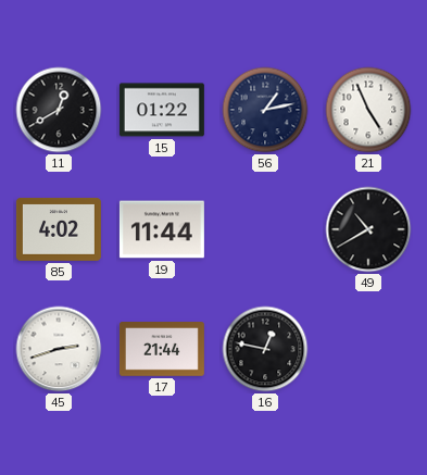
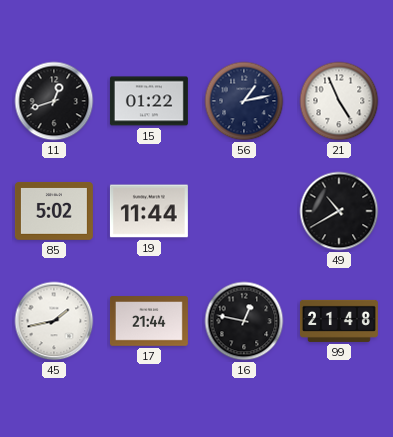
11: 12:40 -> 12:42 (54, 101)
85: 4:02 -> 5:02 (54, 211)
45: 2:42 -> 1:43 (54, 321)
99: none -> 21:48 (339, 321)
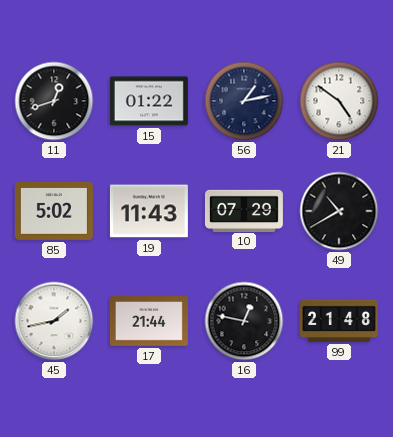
21: 4:56 -> 4:51 (339, 101)
19: 11:44 -> 11:43 (149, 211)
10: none -> 07:29 (244, 210)
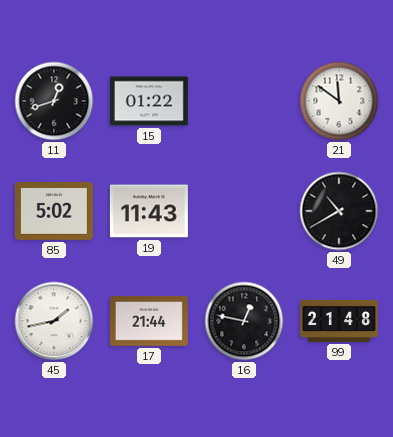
56: 1:13 -> none (244, 101)
21: 4:51 -> 11:51 (339, 101)
10: 07:29 -> none (244, 210)
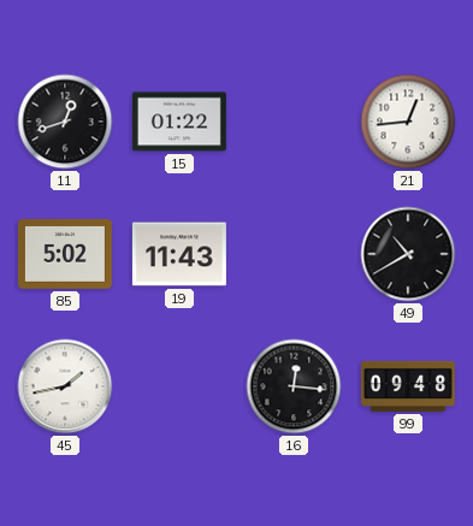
21: 11:51 -> 12:44 (408, 122)
17: 21:44 -> none (149, 321)
16: 12:47 -> 12:16 (294, 386)
99: 21:48 -> 09:48 (408, 386)
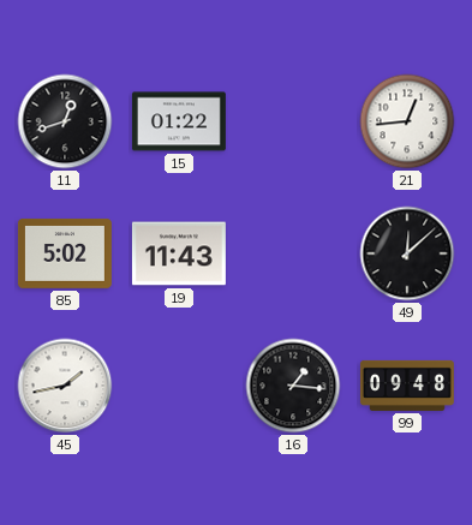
49: 10:40 -> 12:08 (407, 253)
16: 12:16 -> 1:16 (293, 386)
